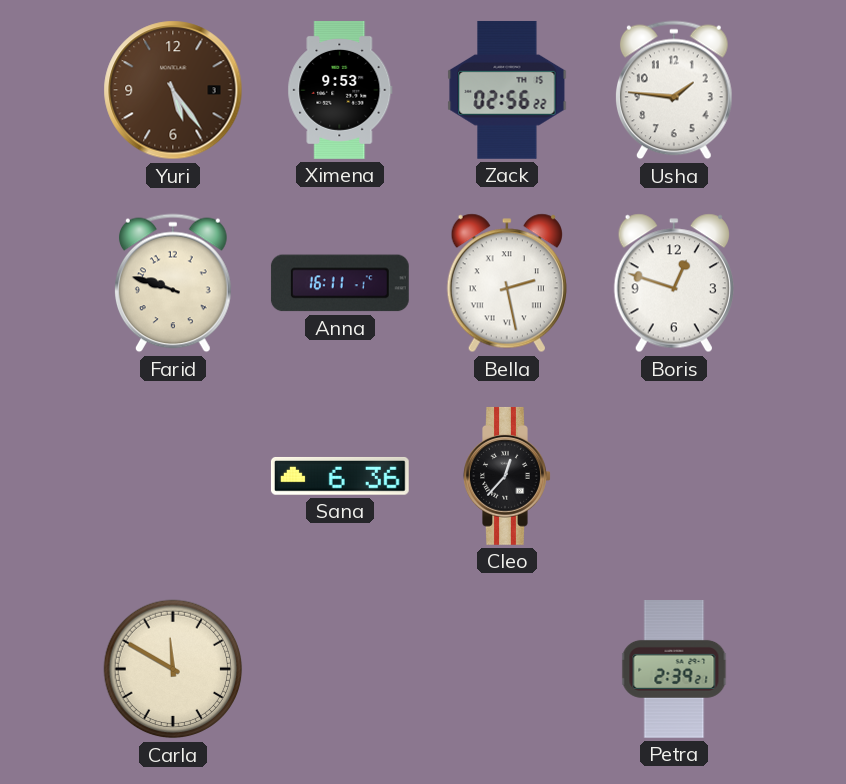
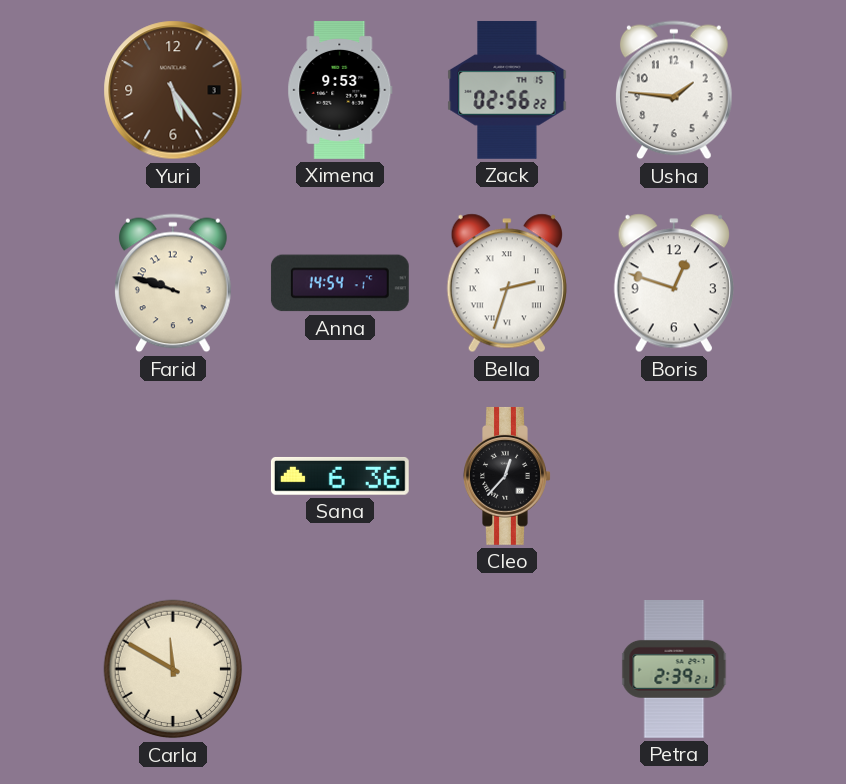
Anna: 16:11 -> 14:54 (340, 283)
Bella: 2:28 -> 2:33 (507, 283)
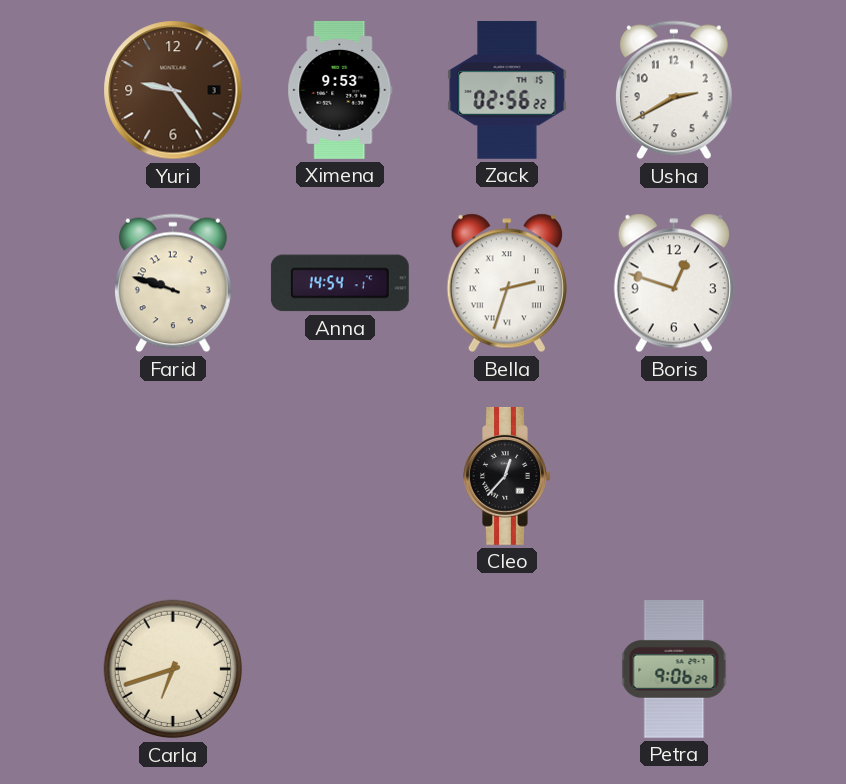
Yuri: 5:24 -> 9:24 (173, 90)
Usha: 1:46 -> 2:40 (675, 90)
Sana: 6:36 -> none (340, 476)
Carla: 11:50 -> 6:42 (173, 669)
Petra: 2:39 -> 9:06 (674, 670)
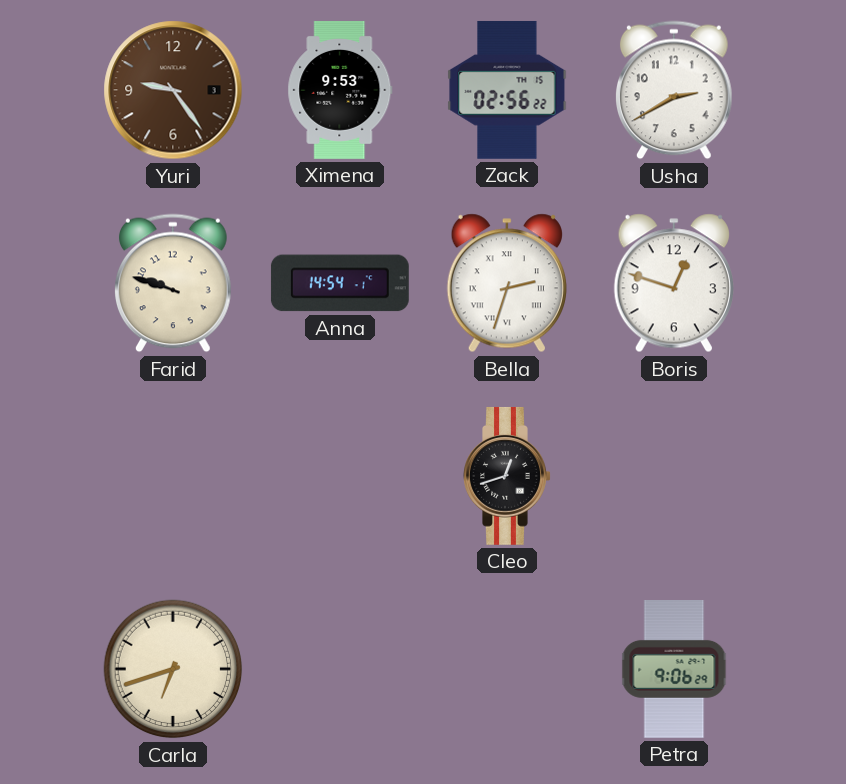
Cleo: 12:37 -> 12:42 (507, 476)
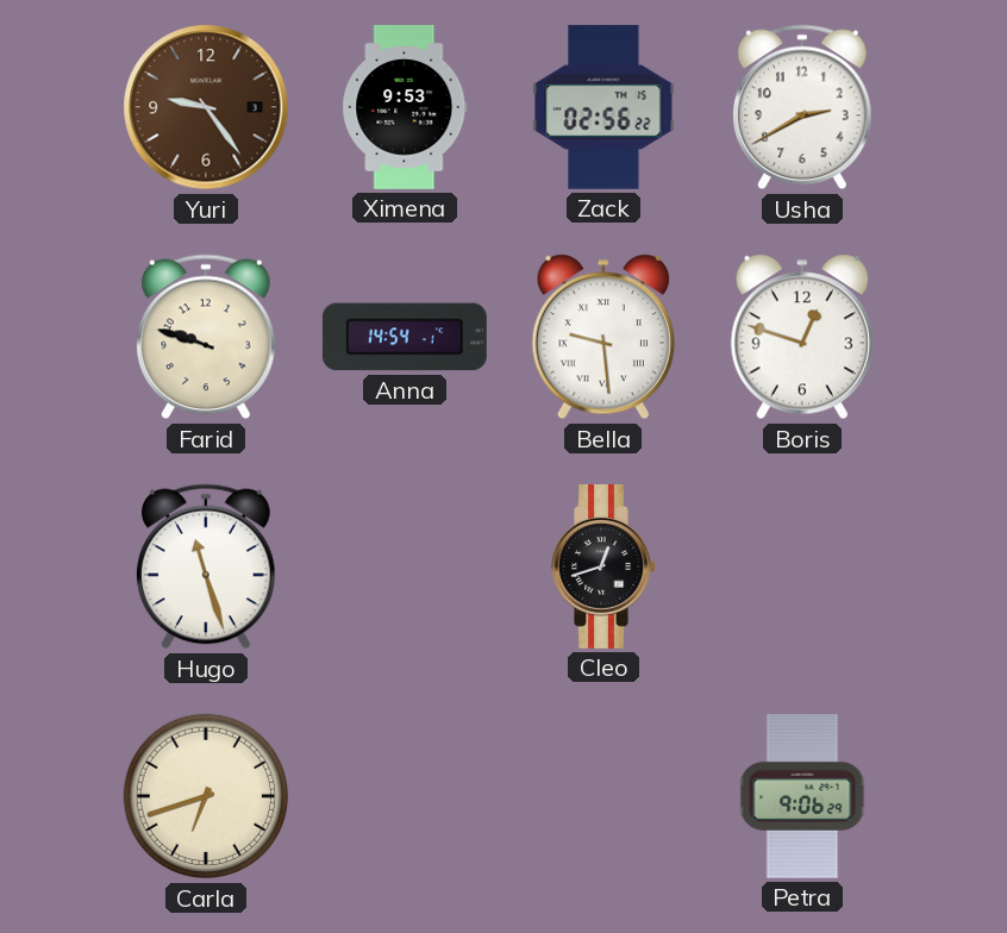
Bella: 2:33 -> 9:29 (603, 337)
Hugo: none -> 11:27 (207, 566)
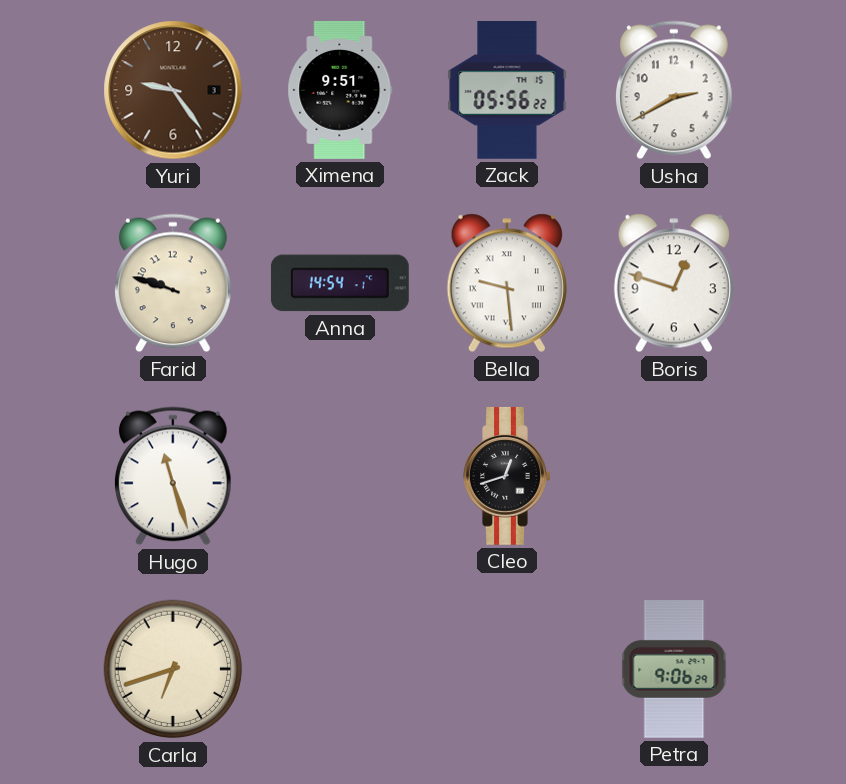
Ximena: 9:53 -> 9:51 (340, 90)
Zack: 02:56 -> 05:56 (507, 90)
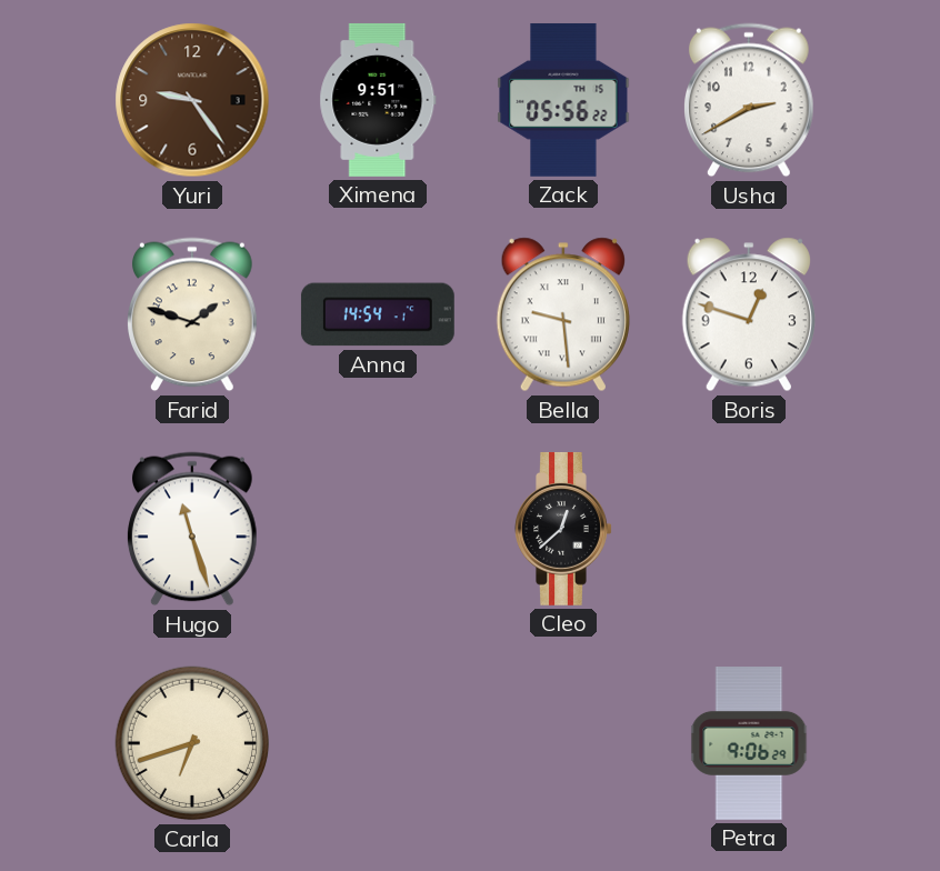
Farid: 9:48 -> 1:48 (193, 314)
Cleo: 12:42 -> 12:38 (563, 529)
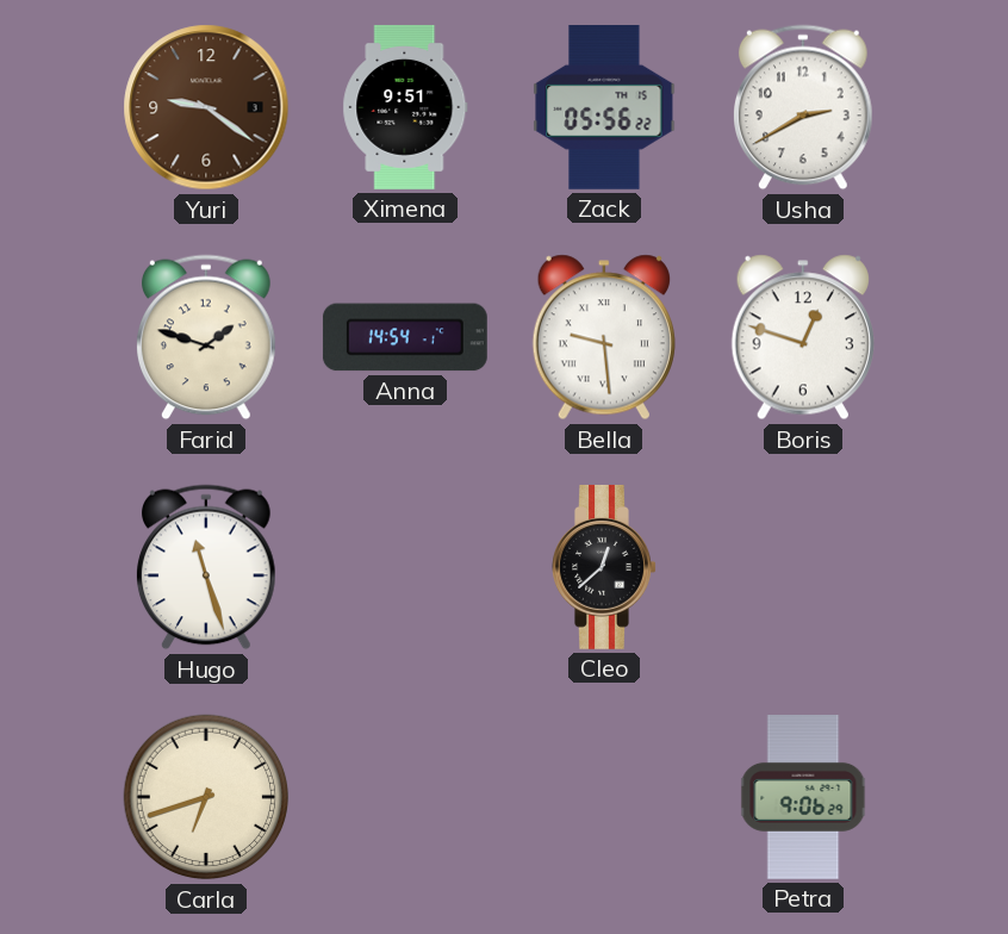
Yuri: 9:24 -> 9:21 (206, 107)
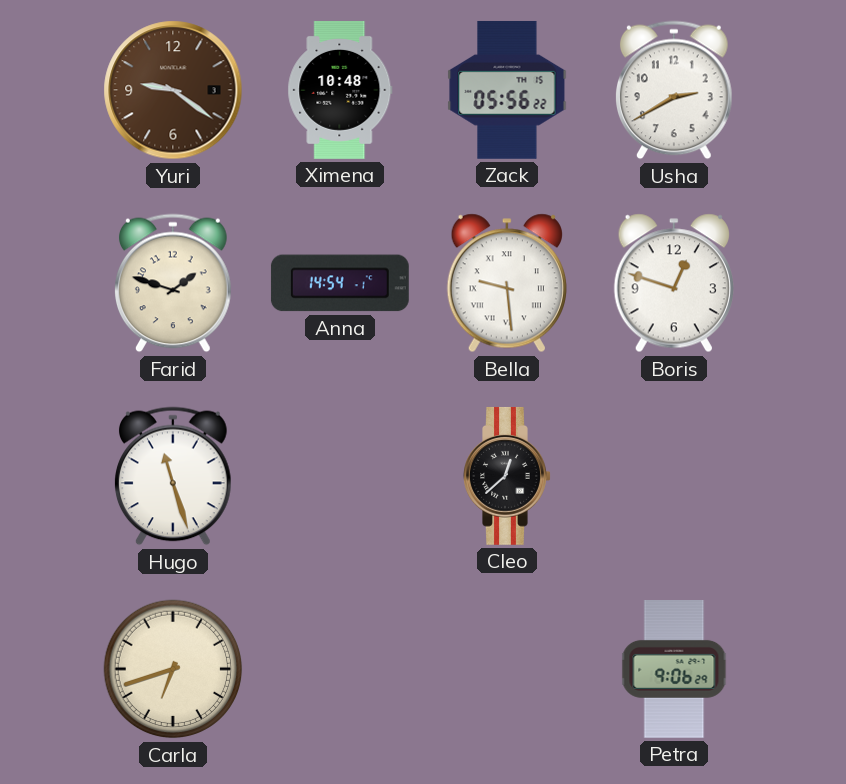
Ximena: 9:51 -> 10:48 (340, 90)
